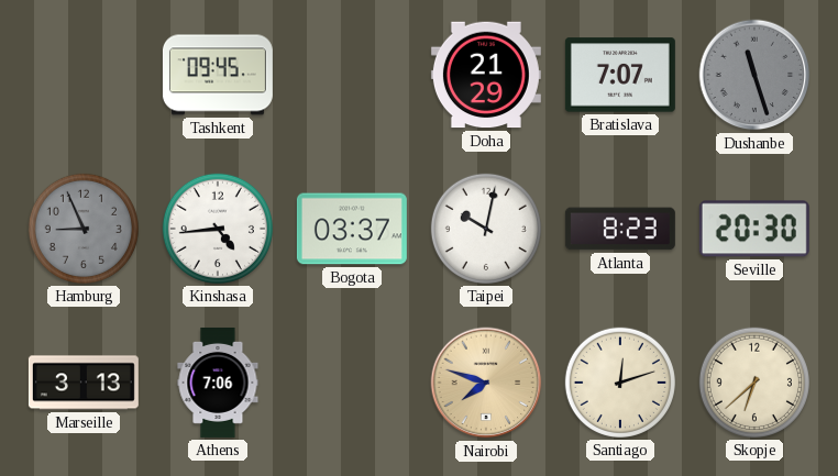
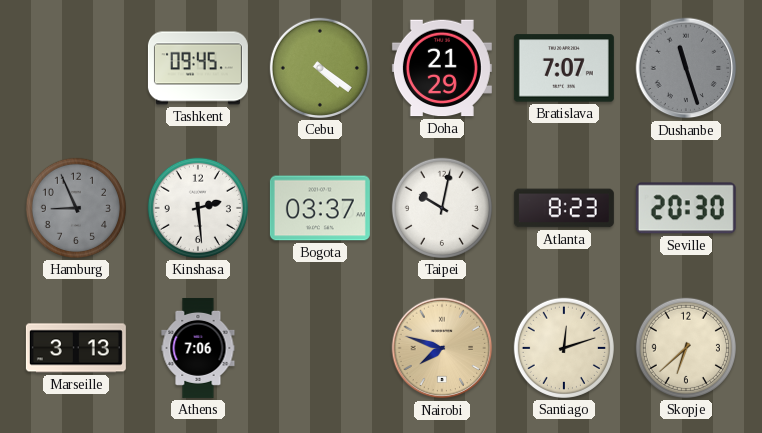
Cebu: none -> 4:21 (320, 68)
Kinshasa: 4:44 -> 2:29 (198, 208)
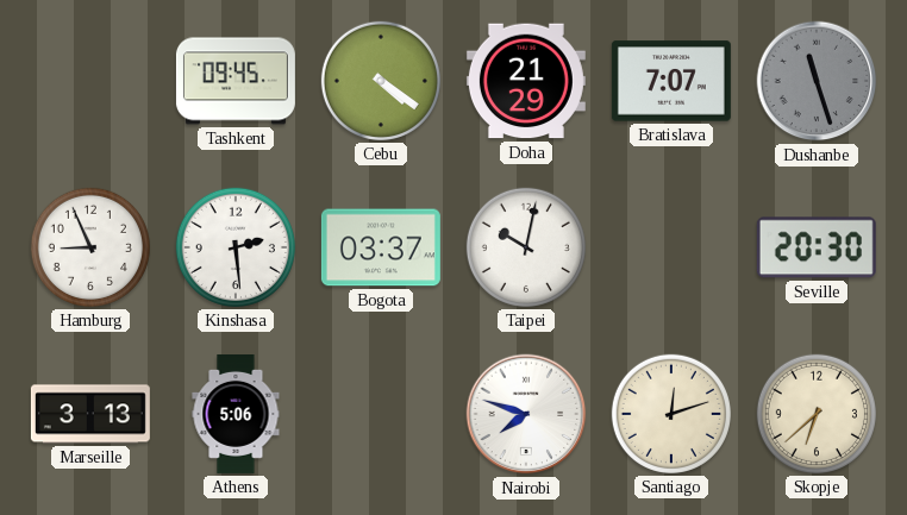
Hamburg dial: grey -> white (90, 247)
Atlanta: 8:23 -> none (564, 208)
Athens: 7:06 -> 5:06 (236, 414)
Nairobi dial: champagne -> white (526, 414)
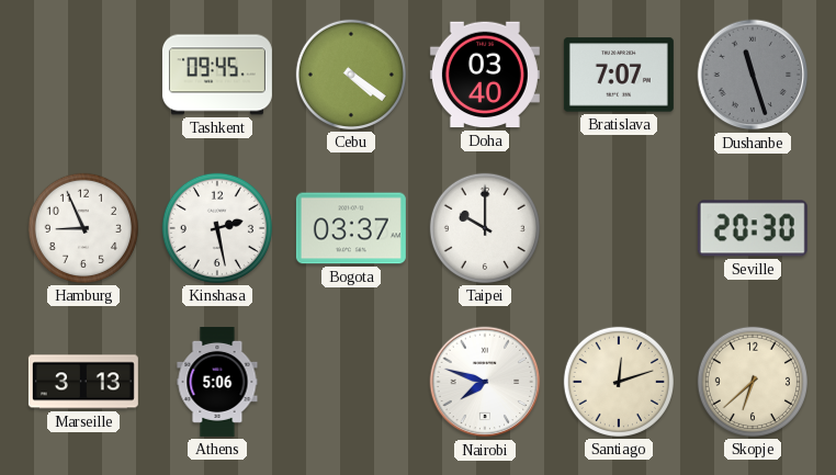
Doha: 21:29 -> 03:40 (485, 75)
Kinshasa: 2:29 -> 2:28 (217, 228)
Taipei: 10:02 -> 10:00 (485, 228)
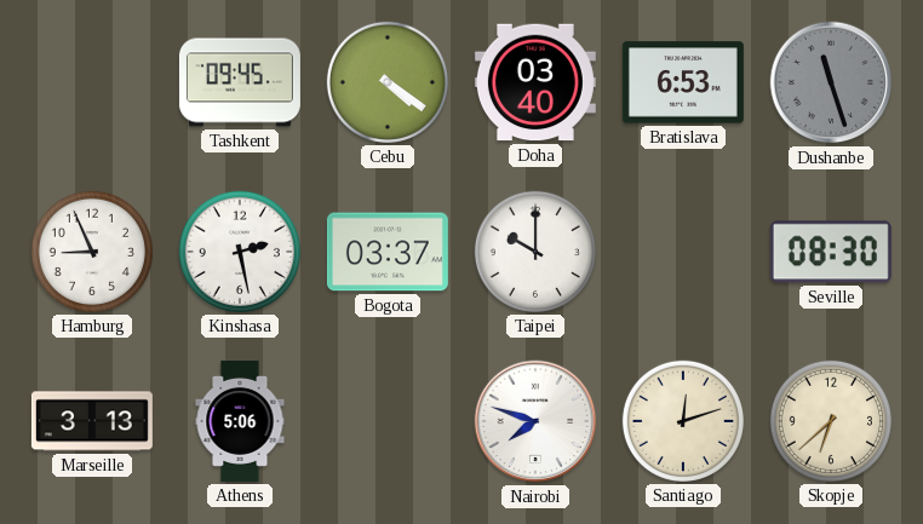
Bratislava: 7:07 -> 6:53 (683, 82)
Seville: 20:30 -> 08:30 (831, 252)
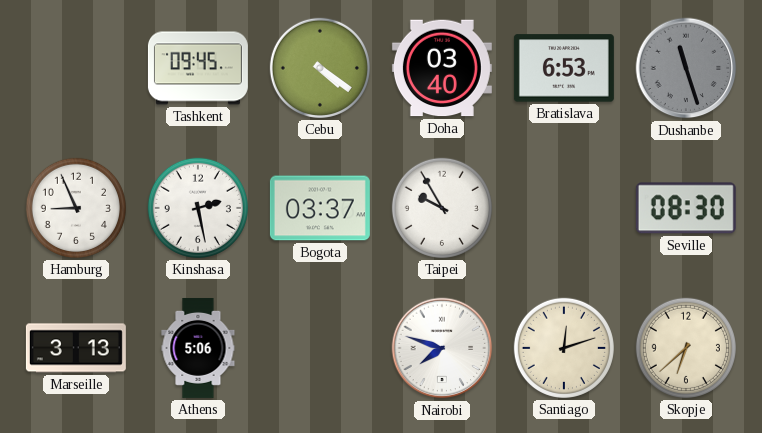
Taipei: 10:00 -> 9:55 (442, 208)
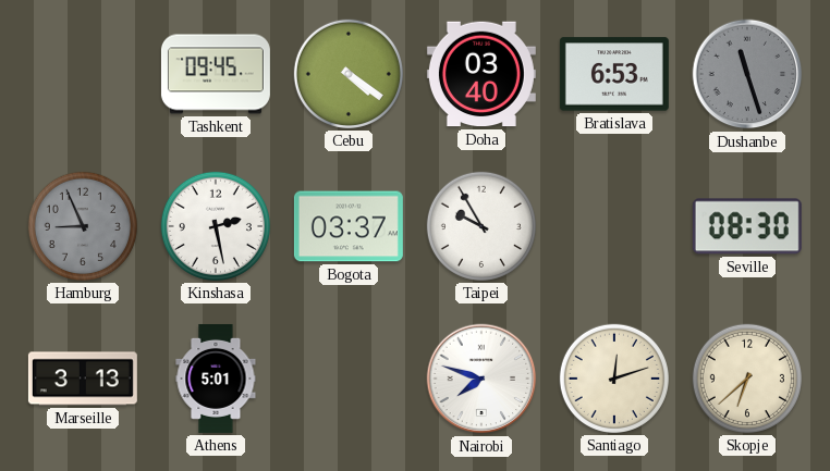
Hamburg dial: white -> grey (83, 226)
Athens: 5:06 -> 5:01 (216, 379)
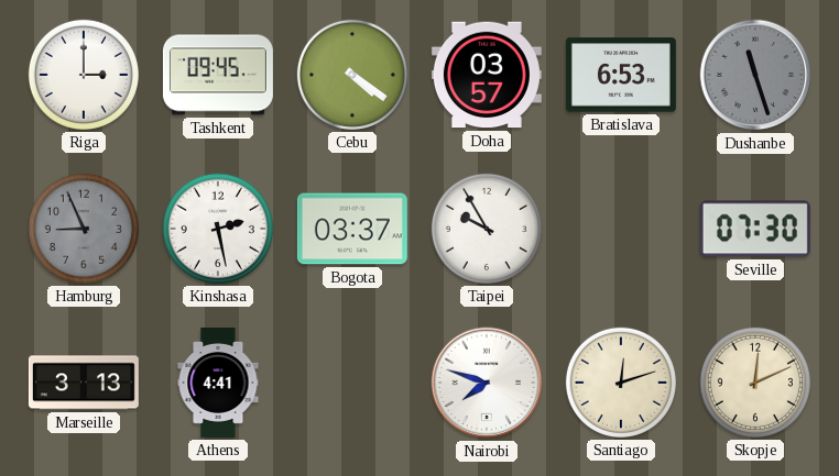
Riga: none -> 3:00 (84, 75)
Doha: 03:40 -> 03:57 (487, 75)
Seville: 08:30 -> 07:30 (755, 229)
Athens: 5:01 -> 4:41 (218, 383)
Skopje: 6:38 -> 12:11 (755, 383)
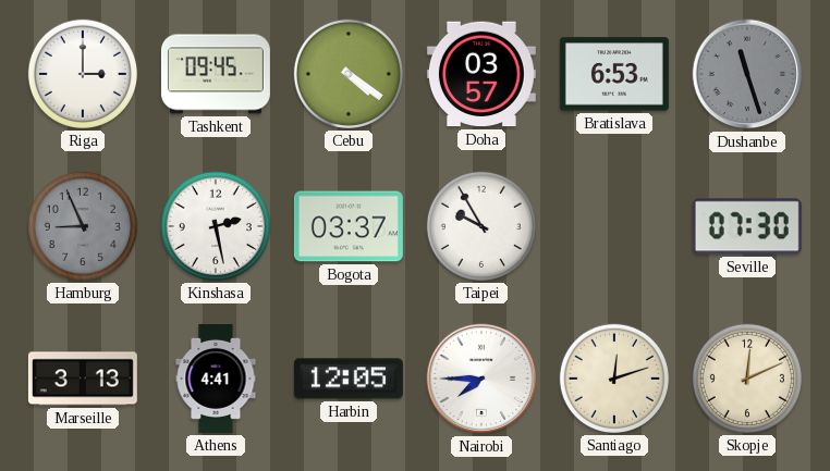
Harbin: none -> 12:05 (349, 379)
Nairobi: 7:48 -> 7:45 (481, 379)
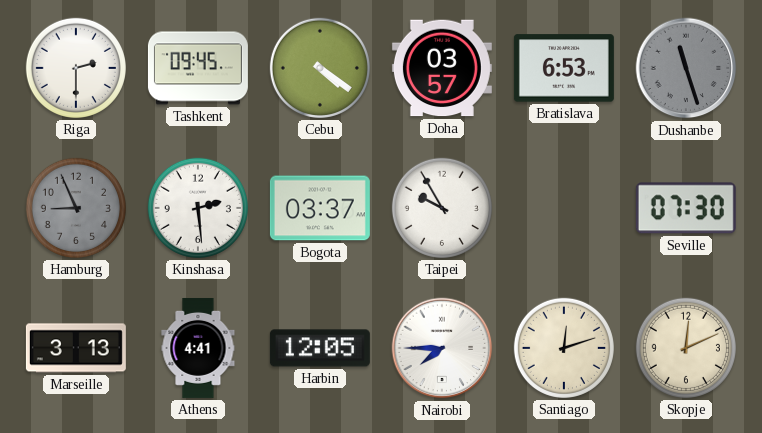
Riga: 3:00 -> 2:30 (76, 68)
Kinshasa: 2:28 -> 2:29 (198, 208)
